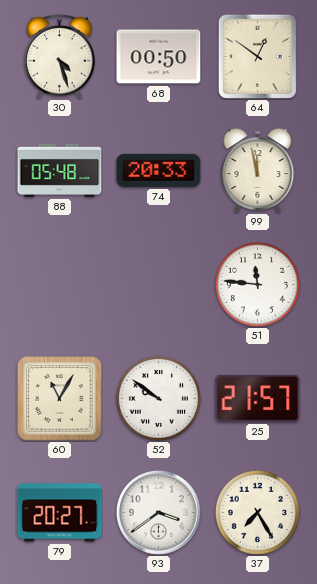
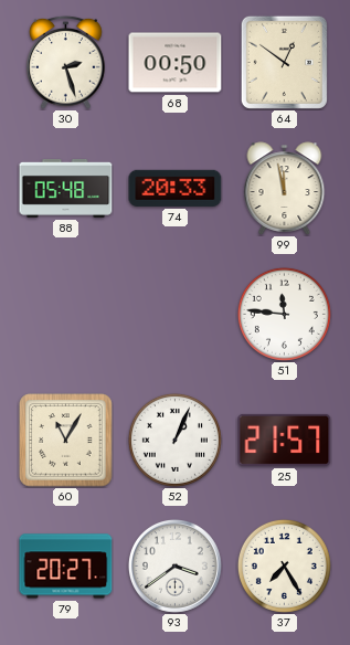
30: 4:27 -> 2:27 (66, 62)
52: 9:51 -> 1:04 (174, 440)
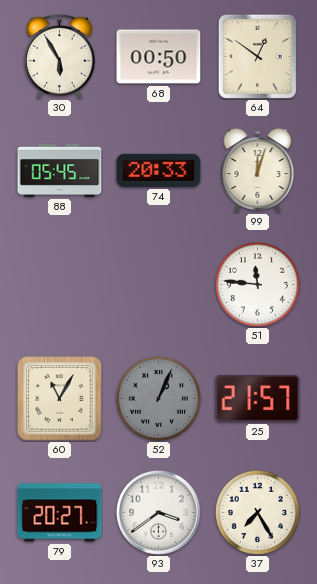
30: 2:27 -> 5:55 (60, 56)
88: 05:48 -> 05:45 (60, 170)
99: 11:58 -> 12:03 (258, 171)
52 dial: white -> grey (158, 398)
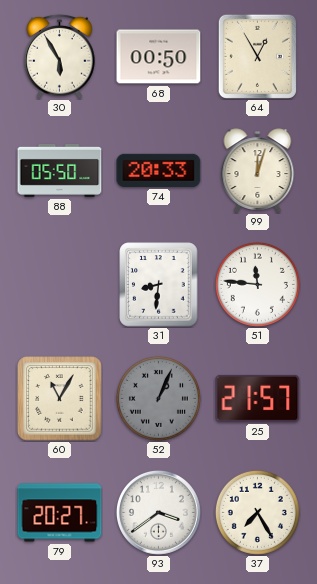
64: 12:51 -> 12:55 (257, 56)
88: 05:45 -> 05:50 (60, 170)
31: none -> 8:31 (159, 285)
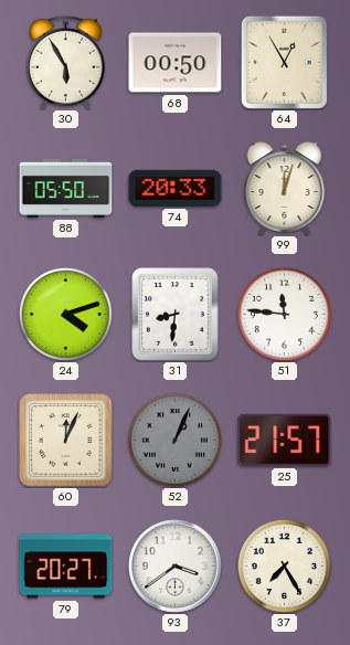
24: none -> 4:12 (65, 314)
60: 11:05 -> 12:04 (66, 441)
